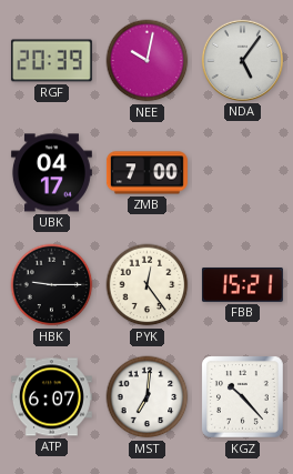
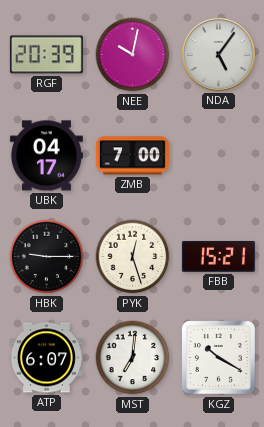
PYK: 12:24 -> 12:27 (133, 257)
KGZ: 10:23 -> 10:20 (219, 358)
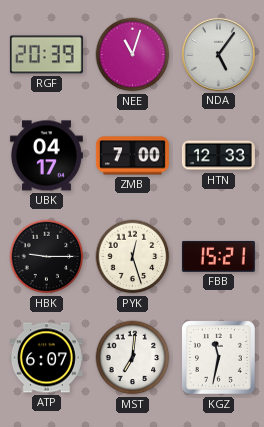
NEE: 10:02 -> 11:03 (133, 55)
HTN: none -> 12:33 (218, 156)
KGZ: 10:20 -> 11:32 (219, 358)
